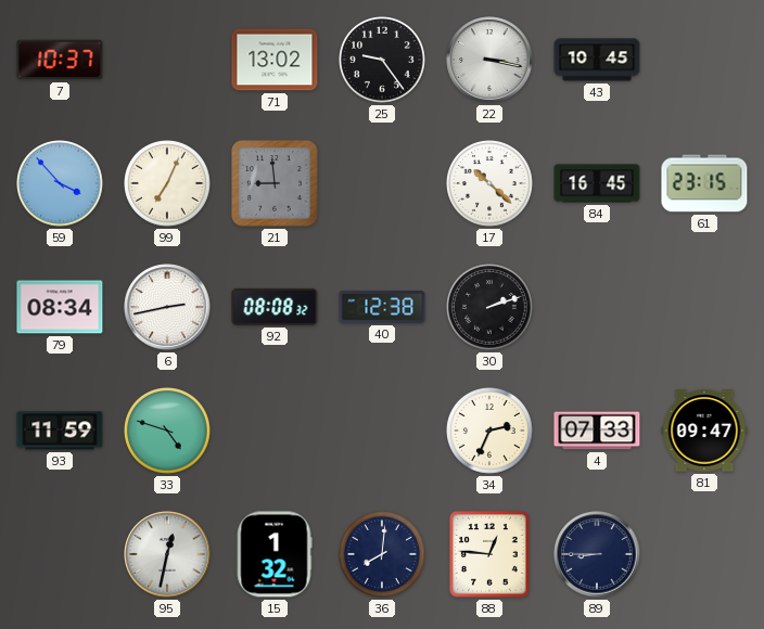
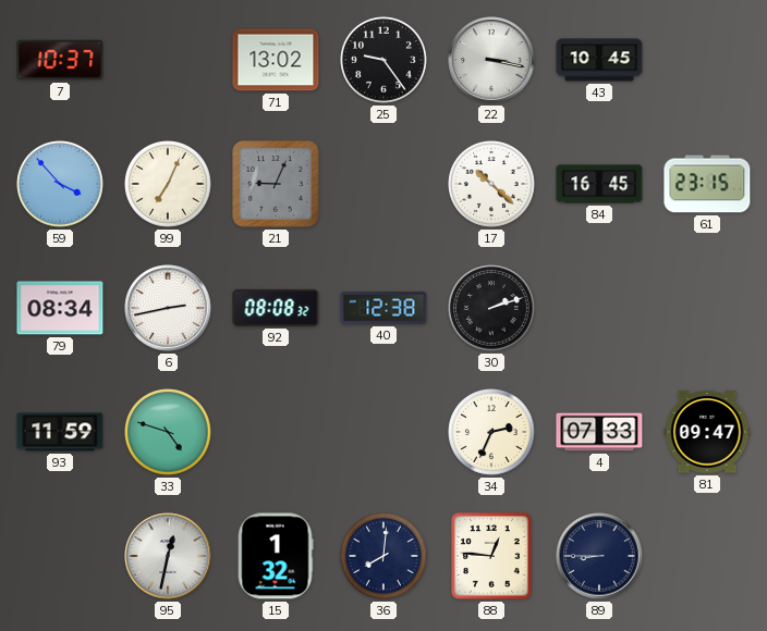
21: 8:59 -> 9:04 (276, 184)
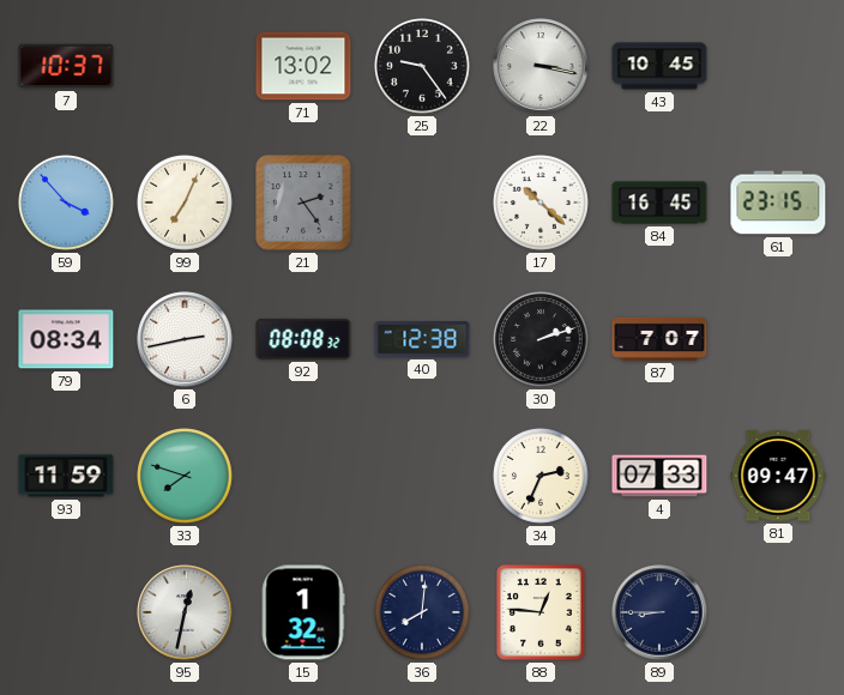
21: 9:04 -> 2:24 (303, 203)
87: none -> 7:07 (659, 339)
33: 4:48 -> 7:48 (186, 477)
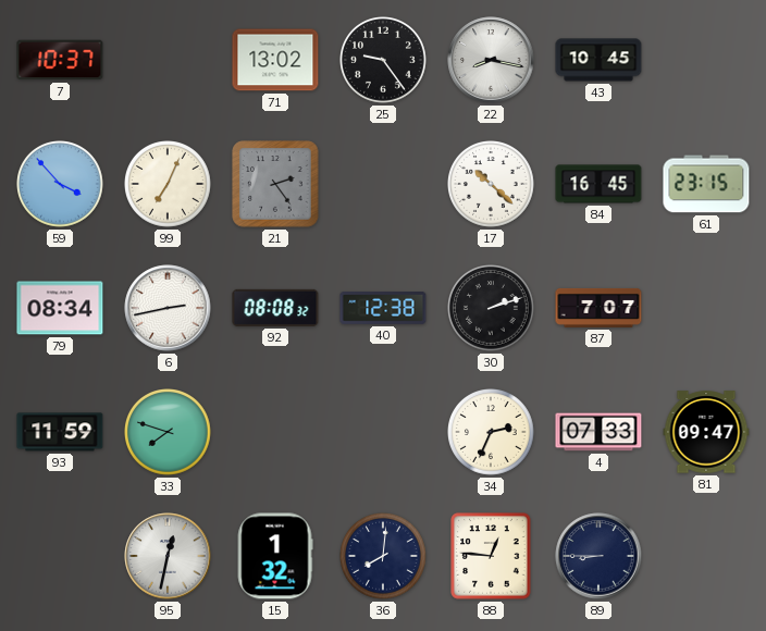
22: 3:17 -> 8:17 (491, 60)
